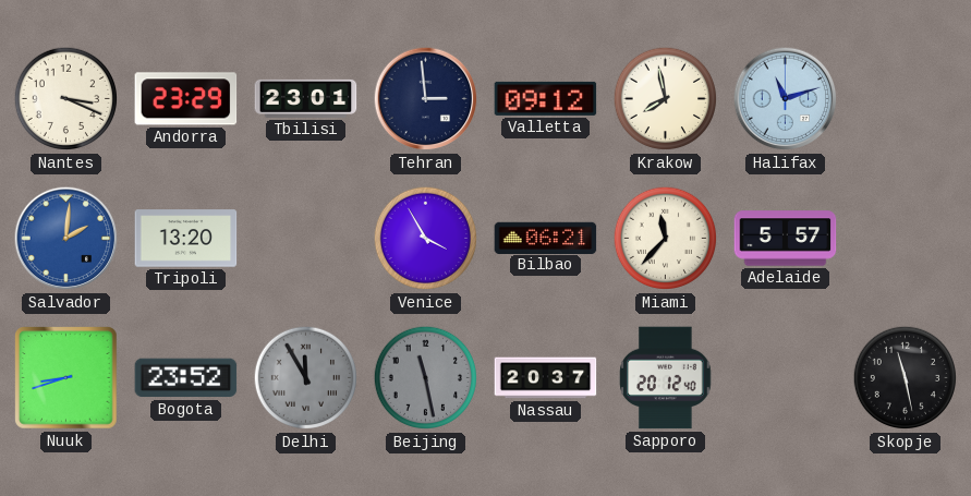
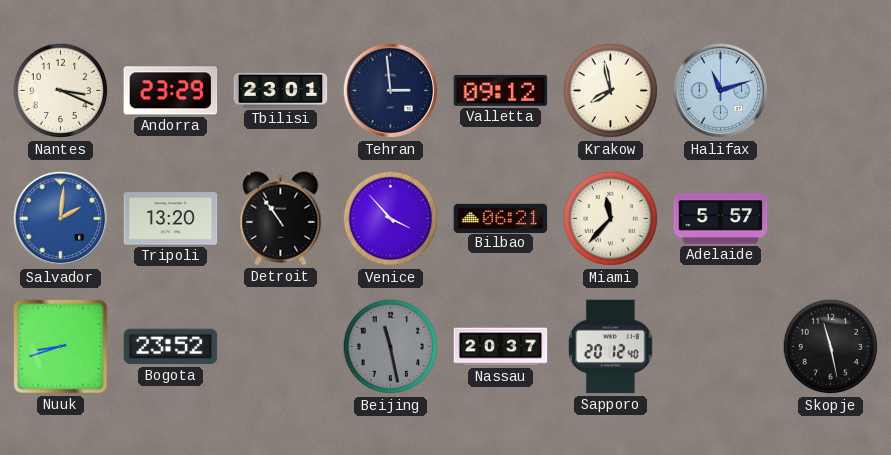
Detroit: none -> 10:54 (281, 219)
Venice: 3:55 -> 3:53 (391, 219)
Delhi: 11:55 -> none (306, 378)
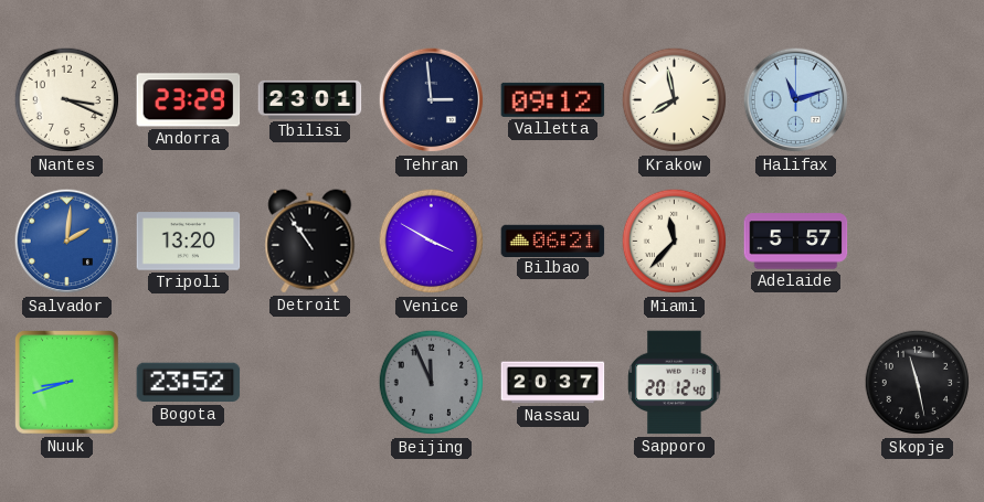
Venice: 3:53 -> 3:50 (432, 242)
Beijing: 11:28 -> 11:56 (432, 383)
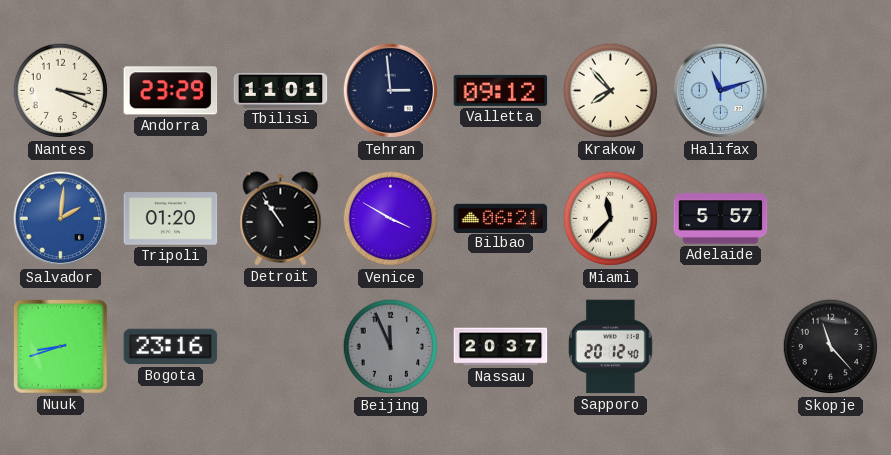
Tbilisi: 23:01 -> 11:01 (281, 90)
Krakow: 7:58 -> 7:53 (611, 91)
Tripoli: 13:20 -> 01:20 (171, 219)
Bogota: 23:52 -> 23:16 (171, 347)
Skopje: 11:28 -> 11:23 (831, 347)
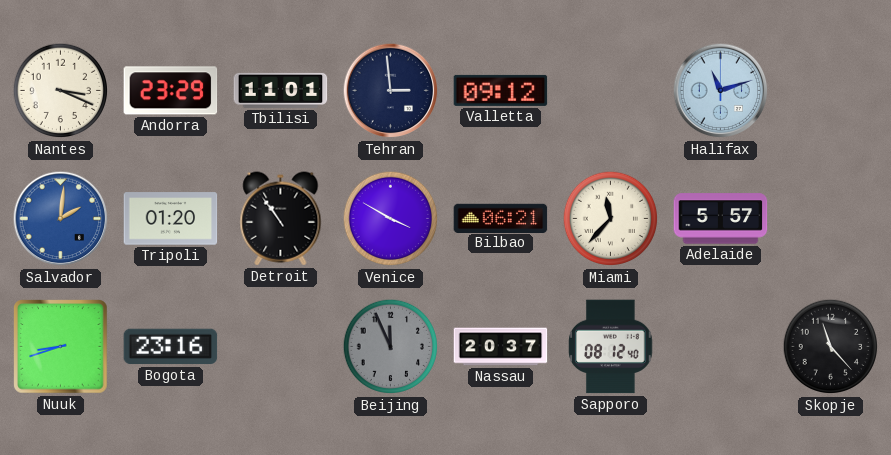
Krakow: 7:53 -> none (611, 91)
Sapporo: 20:12 -> 08:12 (611, 347)
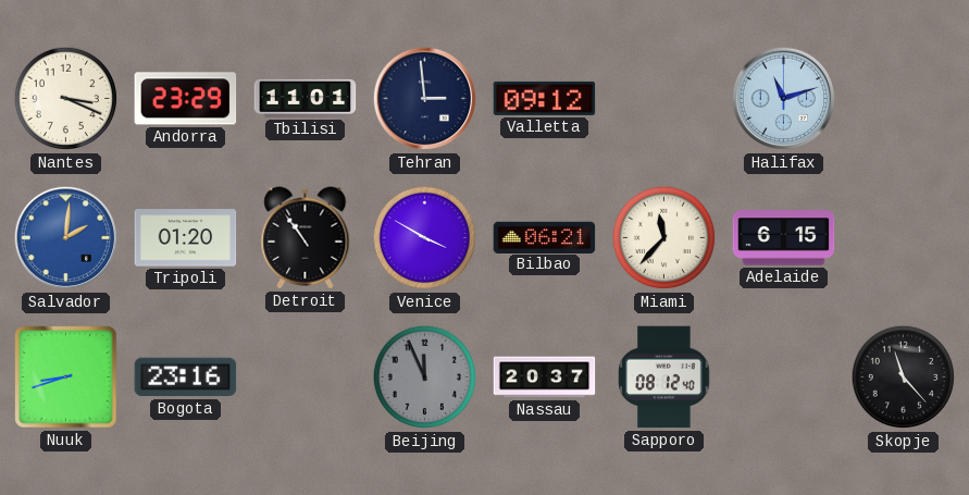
Adelaide: 5:57 -> 6:15 (784, 238)
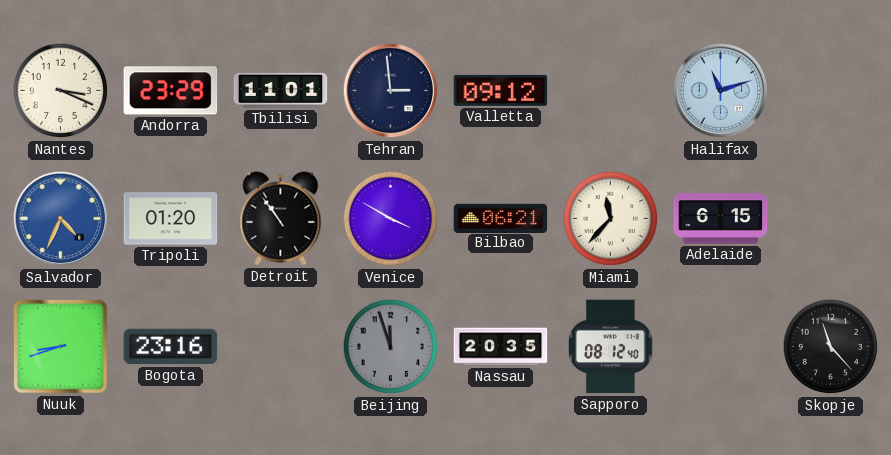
Salvador: 2:01 -> 4:34 (61, 219)
Beijing: 11:56 -> 11:57 (391, 347)
Nassau: 20:37 -> 20:35 (501, 347)
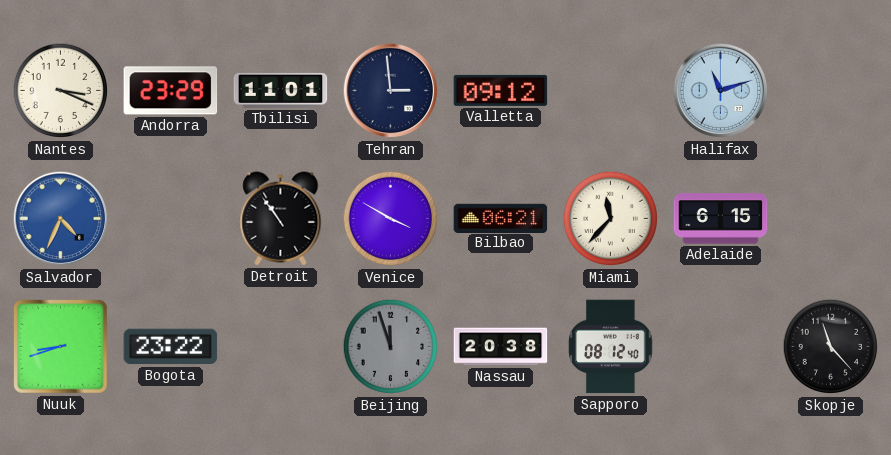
Tripoli: 01:20 -> none (171, 219)
Bogota: 23:16 -> 23:22 (171, 347)
Nassau: 20:35 -> 20:38 (501, 347)
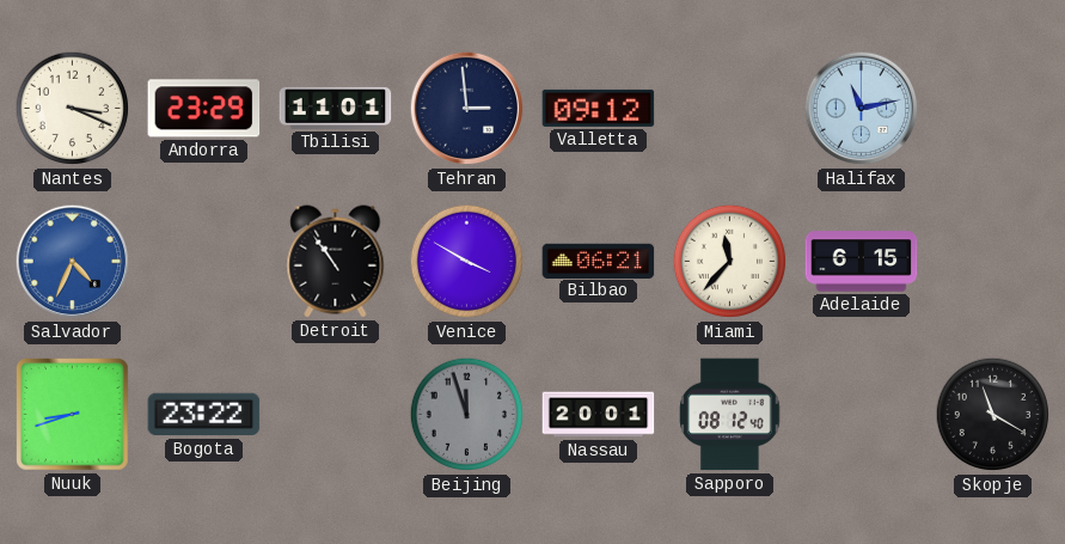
Halifax: 11:12 -> 11:13 (862, 109)
Nassau: 20:38 -> 20:01 (599, 415)
Skopje: 11:23 -> 11:20 (993, 415)
